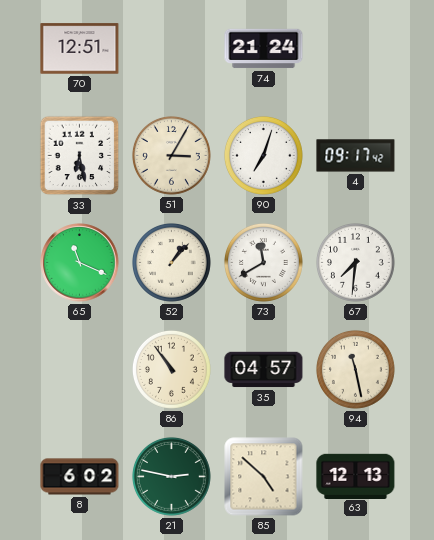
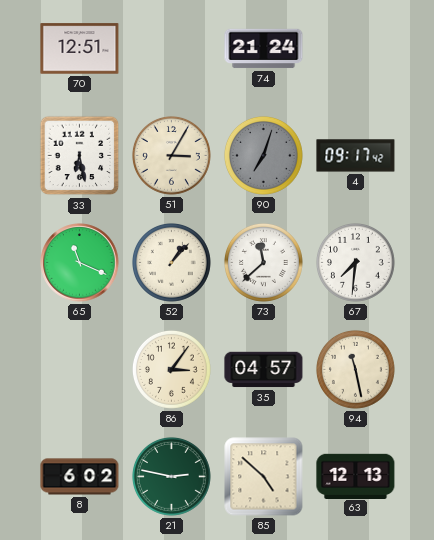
90 dial: white -> grey (263, 155)
73: 11:40 -> 11:38 (263, 262)
86: 10:54 -> 3:06 (171, 369)
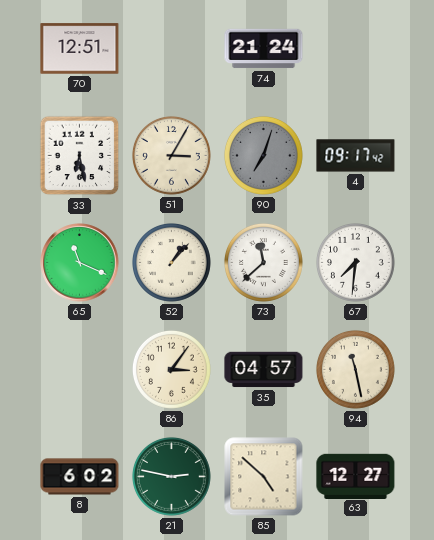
63: 12:13 -> 12:27 (356, 476)
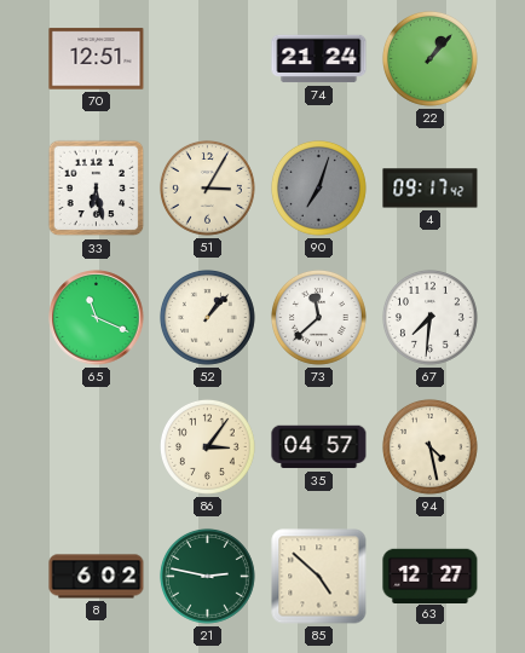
22: none -> 1:07 (429, 58)
94: 11:28 -> 4:28 (429, 446)
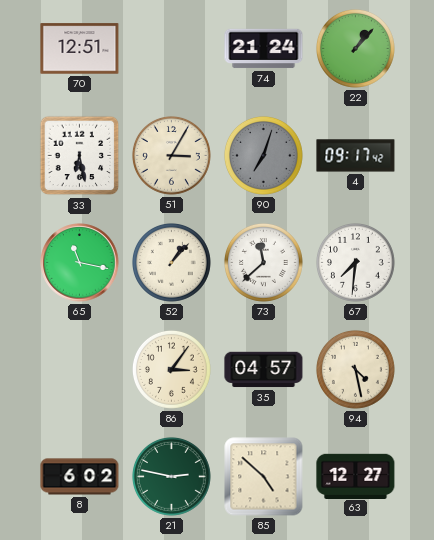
65: 11:19 -> 11:17 (80, 263)
